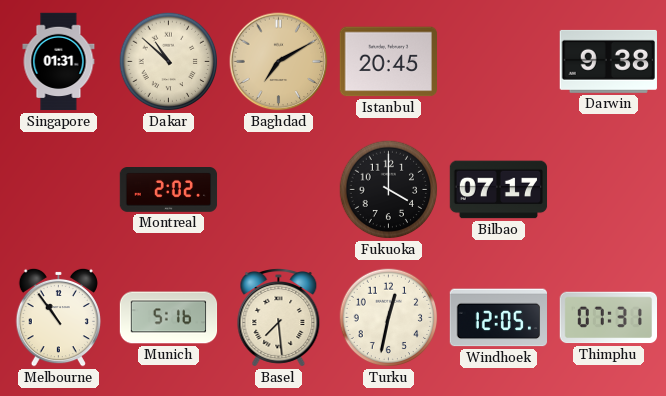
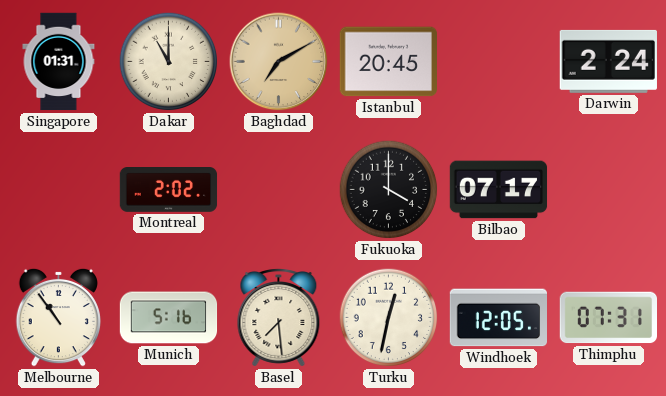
Dakar: 10:52 -> 11:00 (169, 62)
Darwin: 9:38 -> 2:24 (608, 61)
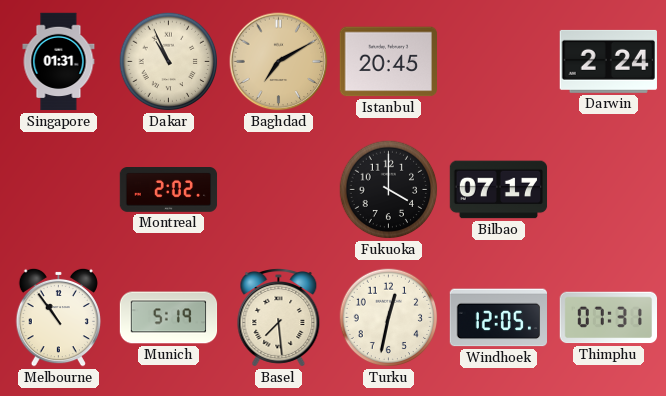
Dakar: 11:00 -> 10:56 (169, 62)
Munich: 5:16 -> 5:19 (169, 318)
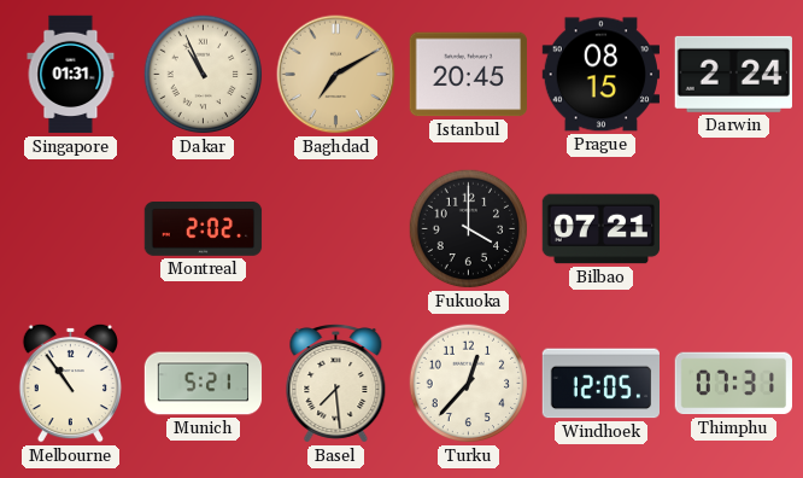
Prague: none -> 08:15 (602, 75)
Bilbao: 07:17 -> 07:21 (602, 229)
Munich: 5:19 -> 5:21 (204, 384)
Turku: 12:32 -> 12:37 (469, 384)
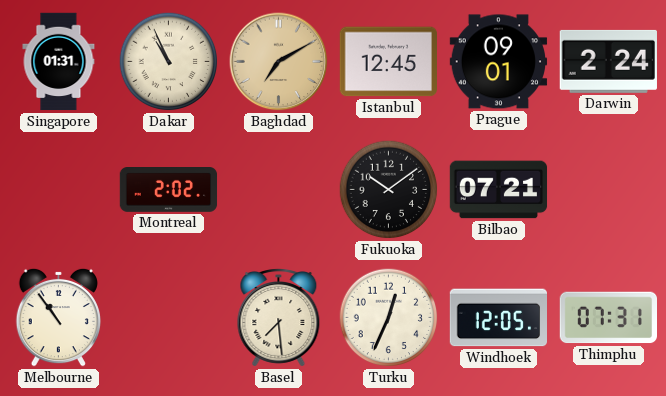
Istanbul: 20:45 -> 12:45 (388, 62)
Prague: 08:15 -> 09:01 (499, 62)
Fukuoka: 4:00 -> 10:09 (389, 190)
Munich: 5:21 -> none (204, 384)
Turku: 12:37 -> 12:34 (389, 318)
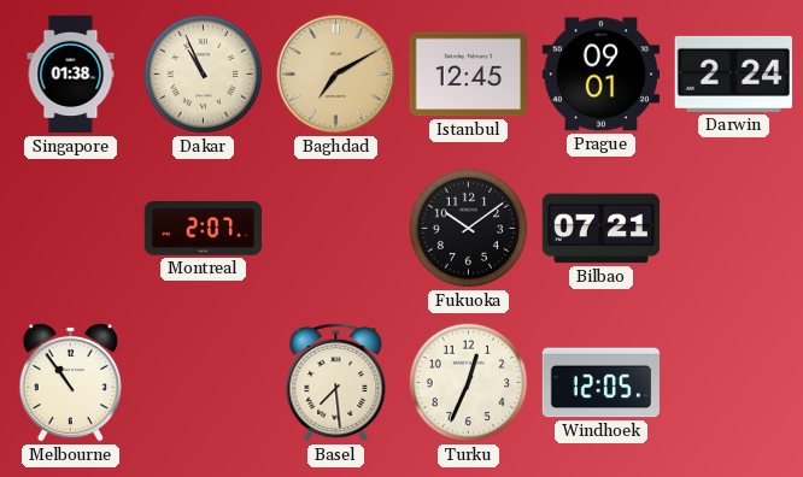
Singapore: 01:31 -> 01:38 (71, 75)
Montreal: 2:02 -> 2:07 (204, 229)
Thimphu: 07:31 -> none (608, 318)
